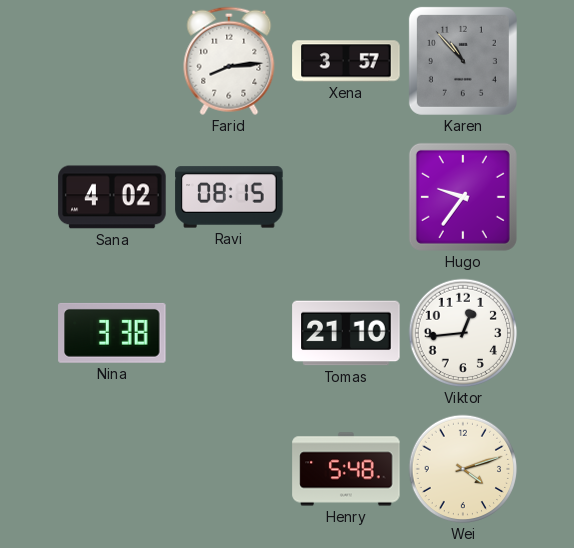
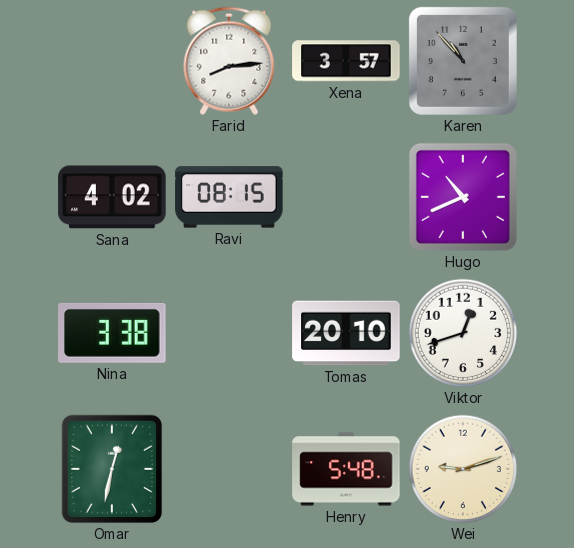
Hugo: 9:36 -> 10:41 (463, 197)
Tomas: 21:10 -> 20:10 (346, 333)
Viktor: 12:44 -> 12:42 (463, 333)
Omar: none -> 12:32 (112, 469)
Wei: 4:12 -> 9:12 (463, 469)
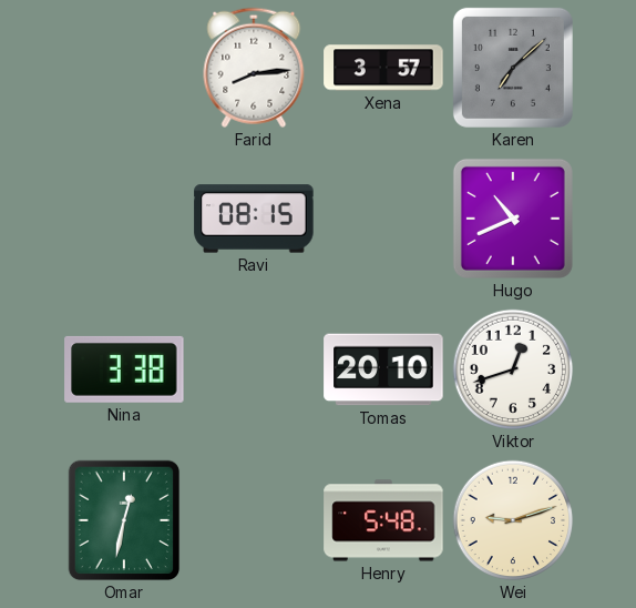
Karen: 10:53 -> 7:08 (513, 68)
Sana: 4:02 -> none (112, 197)
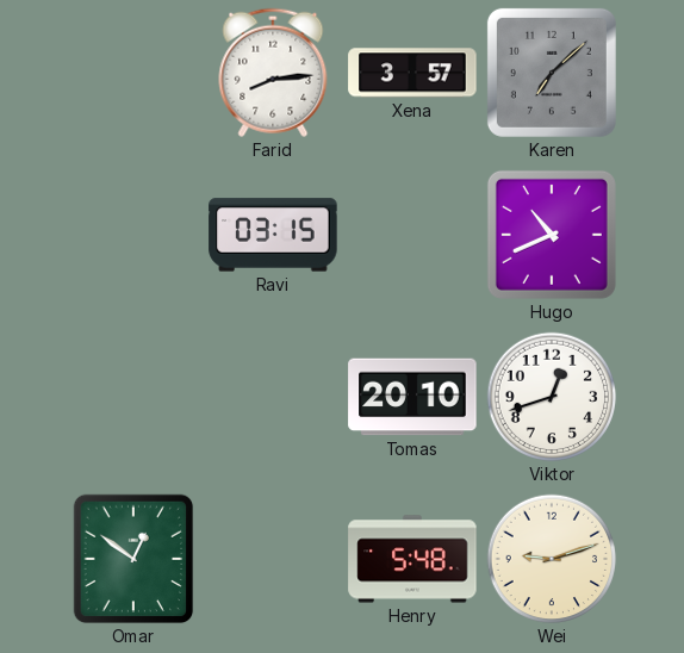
Ravi: 08:15 -> 03:15 (273, 235)
Nina: 3:38 -> none (124, 369)
Omar: 12:32 -> 12:51 (133, 559)
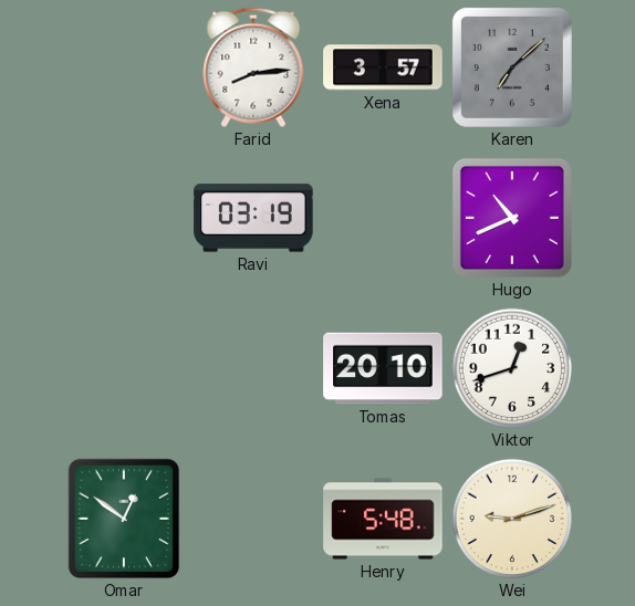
Ravi: 03:15 -> 03:19 (253, 218)
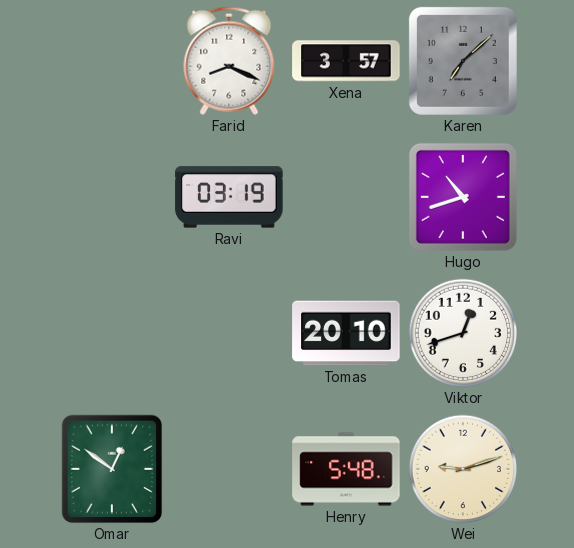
Farid: 8:14 -> 8:19 (229, 61)
Hugo: 10:41 -> 10:42 (463, 197)
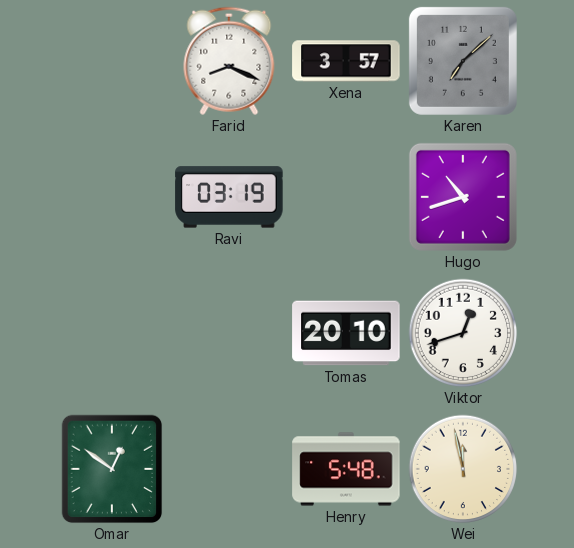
Wei: 9:12 -> 11:58 (463, 469)
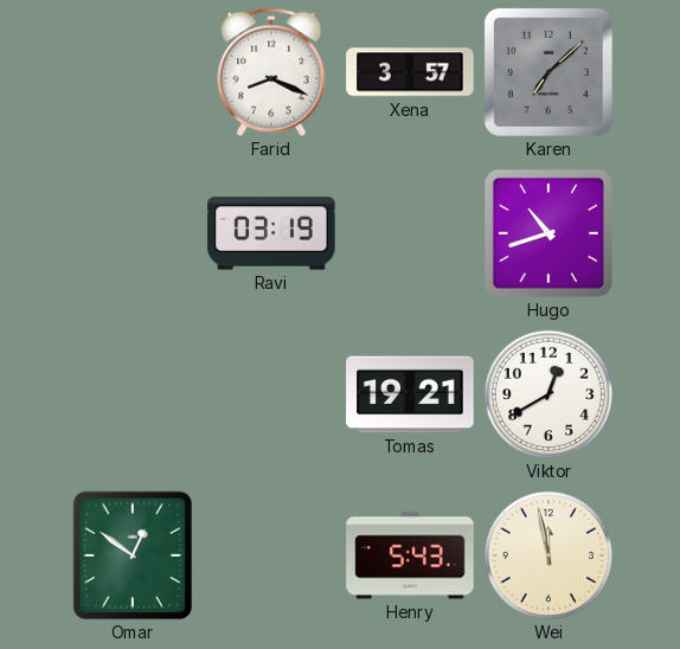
Tomas: 20:10 -> 19:21 (410, 394)
Viktor: 12:42 -> 12:40 (549, 394)
Henry: 5:48 -> 5:43 (410, 555)
